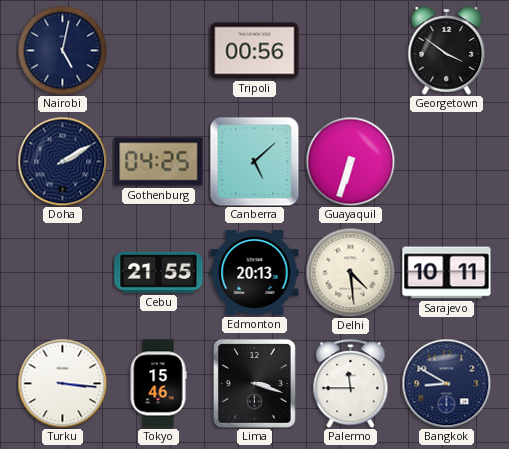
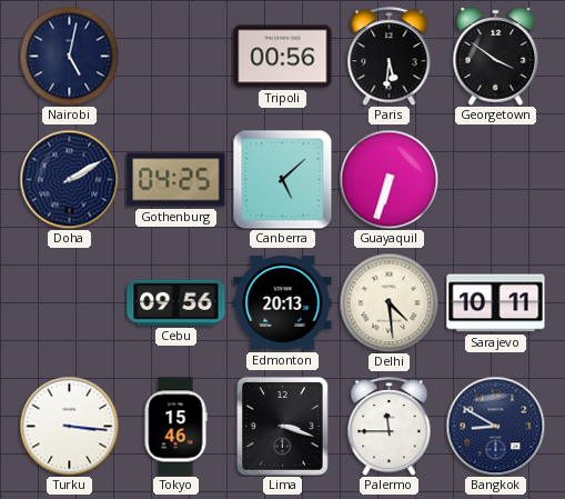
Paris: none -> 5:31 (390, 57)
Cebu: 21:55 -> 09:56 (176, 302)
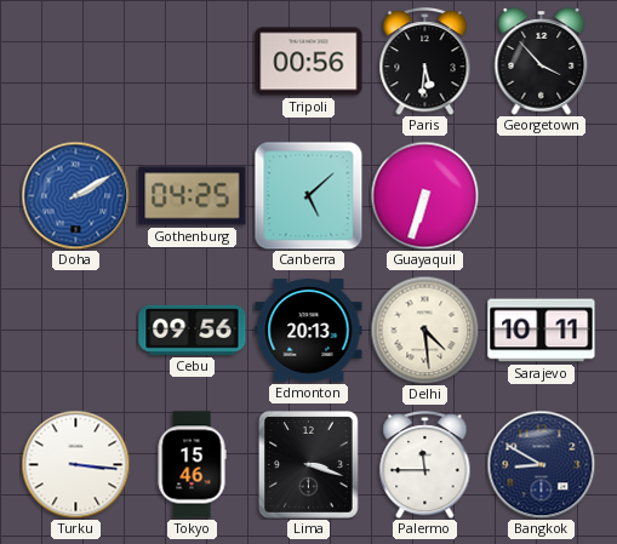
Nairobi: 5:02 -> none (69, 56)
Georgetown: 3:51 -> 3:53 (542, 62)
Doha dial: navy -> blue (75, 195)
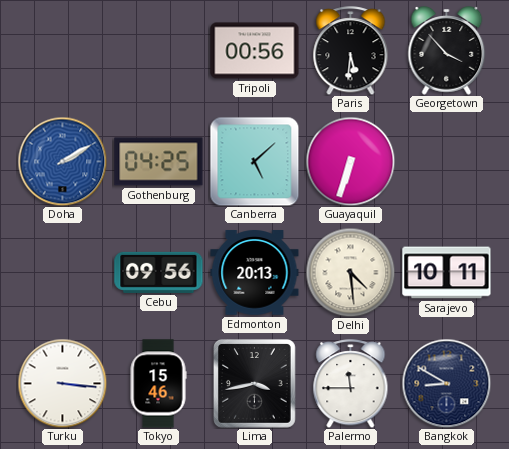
Lima: 3:18 -> 3:43 (255, 384)
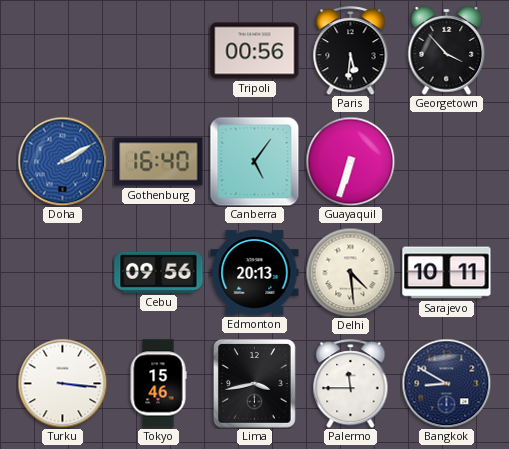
Gothenburg: 04:25 -> 16:40 (159, 162)
Canberra: 5:08 -> 5:06 (254, 161)
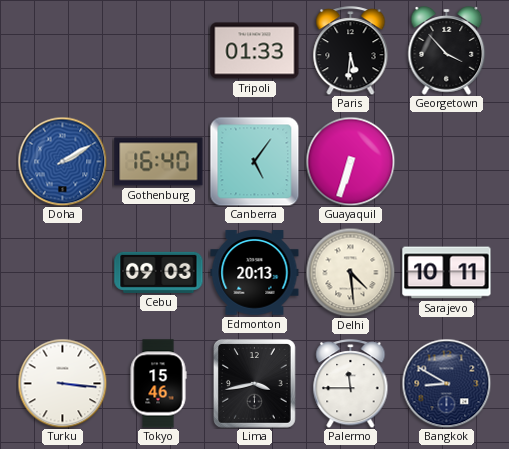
Tripoli: 00:56 -> 01:33 (255, 51)
Cebu: 09:56 -> 09:03 (159, 272)
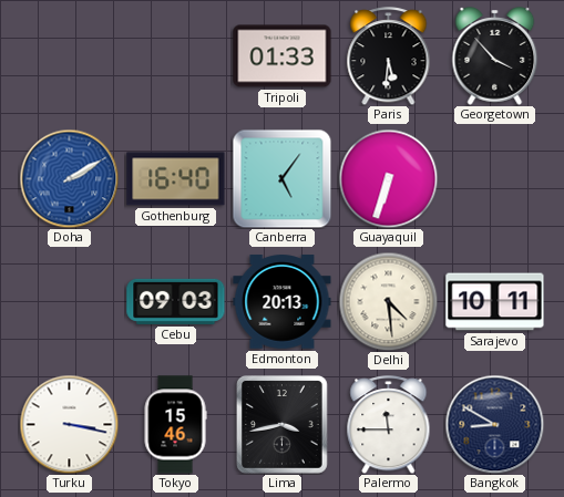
Turku: 3:16 -> 3:17 (69, 424)
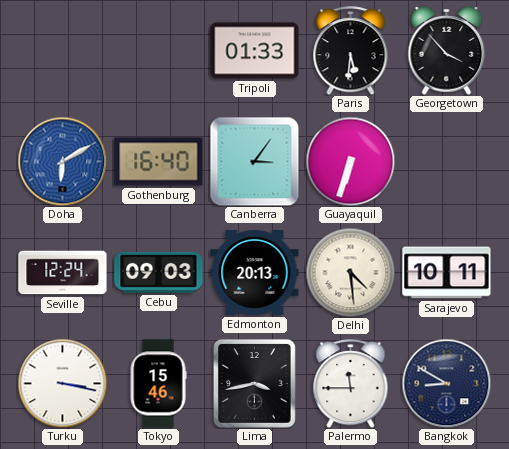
Doha: 2:10 -> 6:10 (62, 161)
Canberra: 5:06 -> 3:06 (254, 161)
Seville: none -> 12:24 (63, 273)
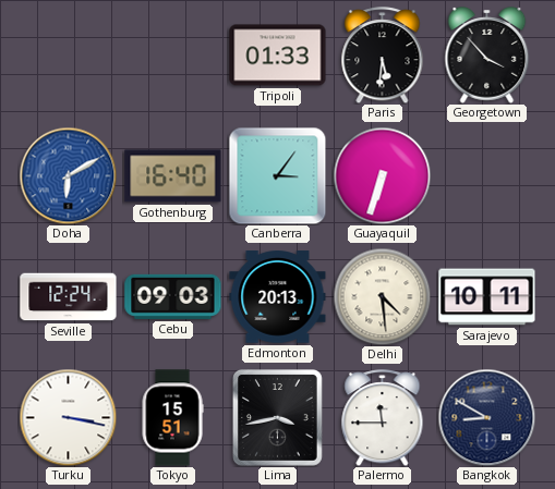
Tokyo: 15:46 -> 15:51 (172, 418)
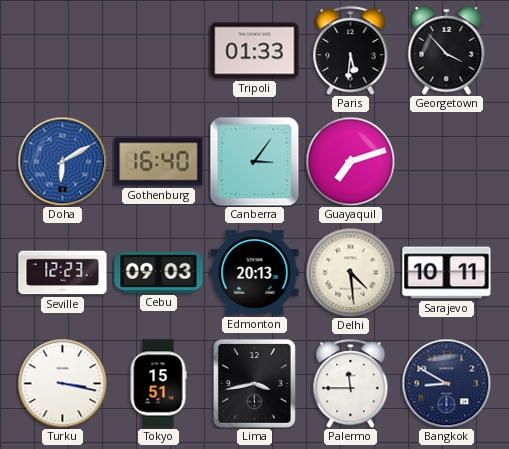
Guayaquil: 6:33 -> 7:12 (350, 161)
Seville: 12:24 -> 12:23 (63, 273)
